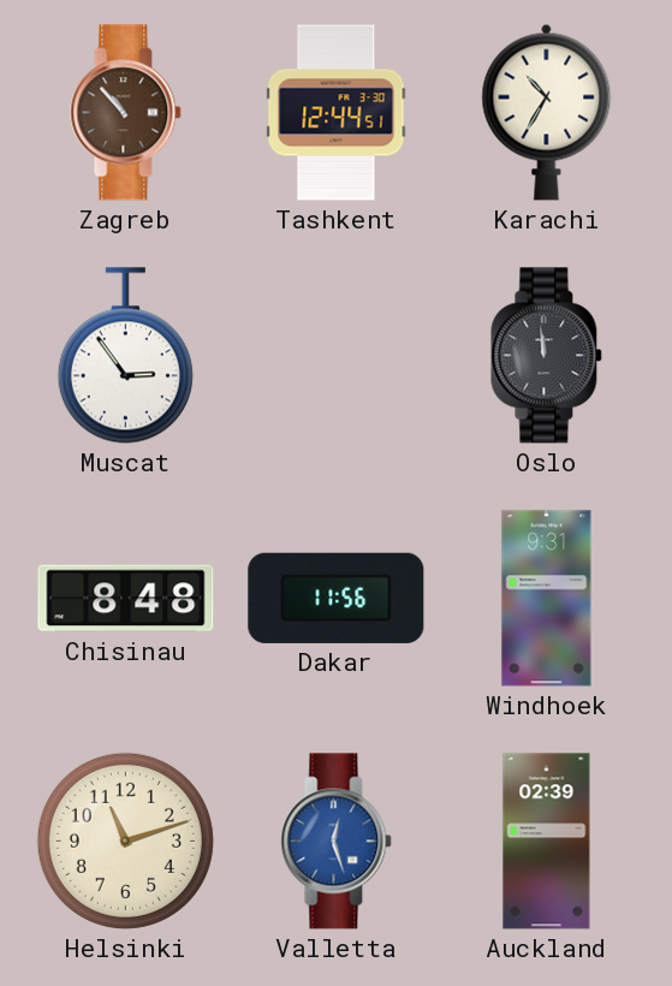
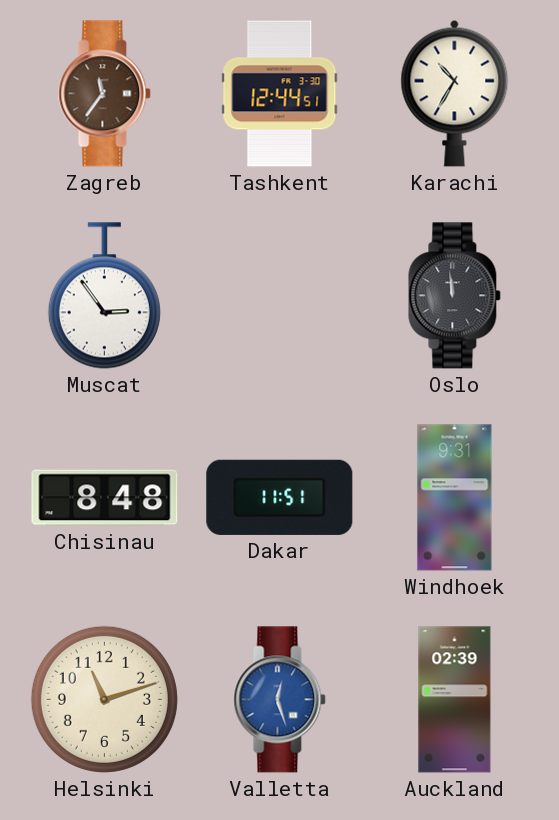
Zagreb: 10:53 -> 11:36 (105, 94)
Dakar: 11:56 -> 11:51 (280, 497)
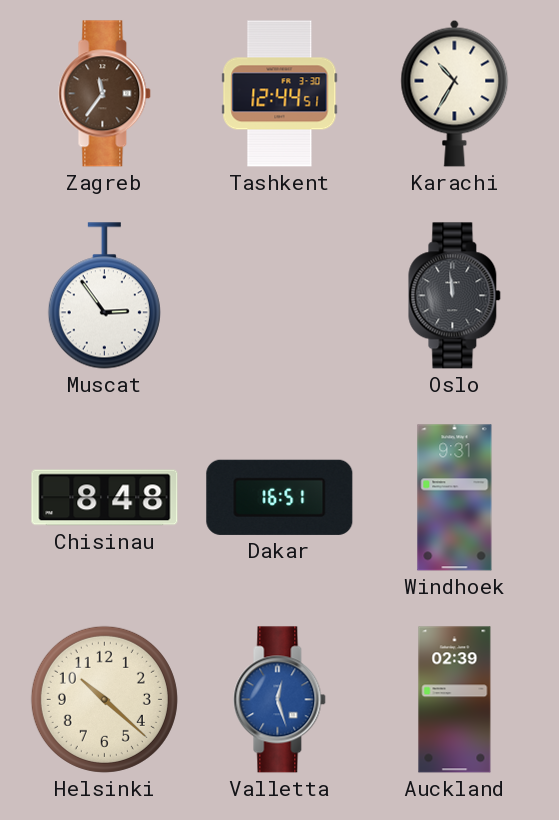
Dakar: 11:51 -> 16:51 (280, 497)
Helsinki: 11:12 -> 10:22 (104, 699)
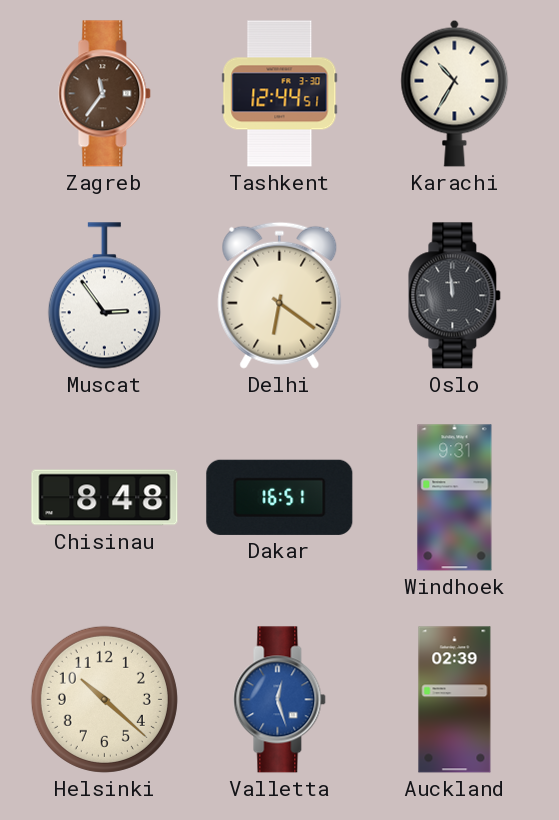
Delhi: none -> 6:21 (280, 295)
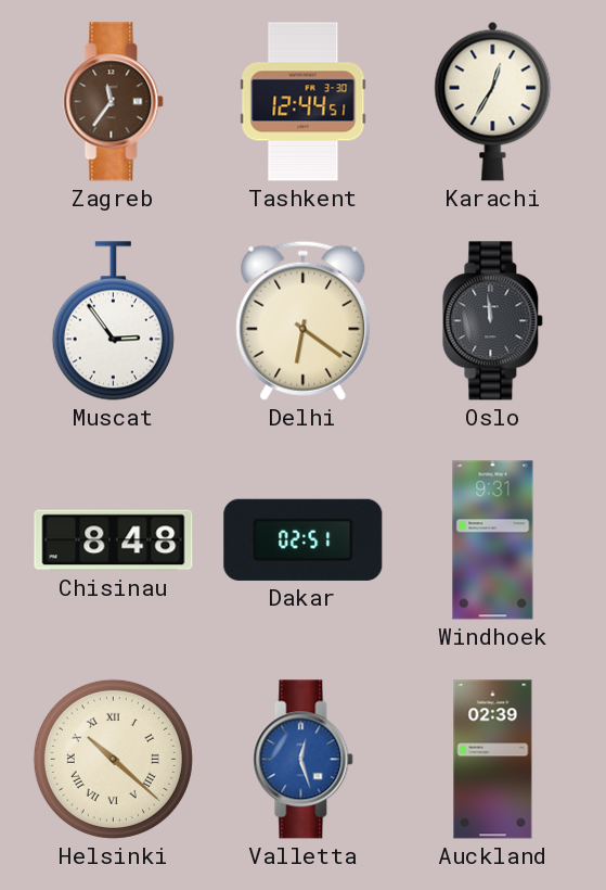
Karachi: 10:35 -> 12:35 (493, 101)
Dakar: 16:51 -> 02:51 (304, 539)
Helsinki numerals: Arabic -> Roman (113, 759)
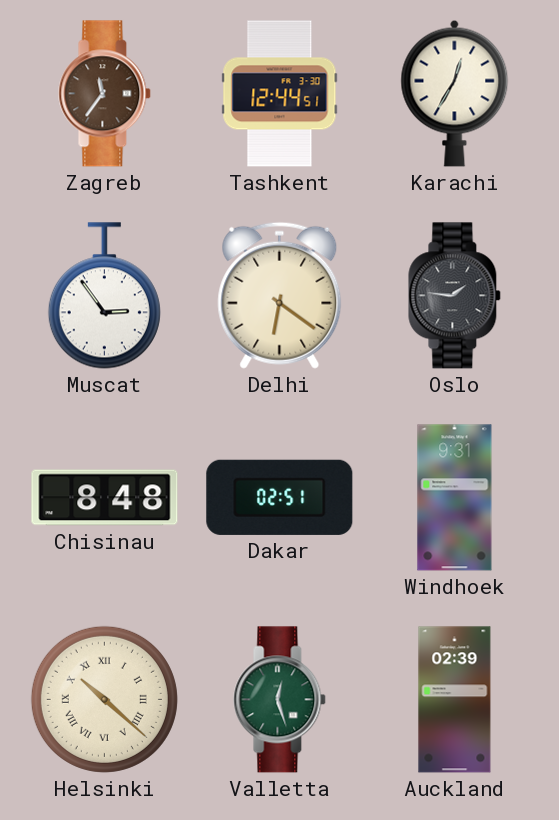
Oslo: 11:59 -> 1:46 (455, 296)
Valletta dial: blue -> green (280, 700)
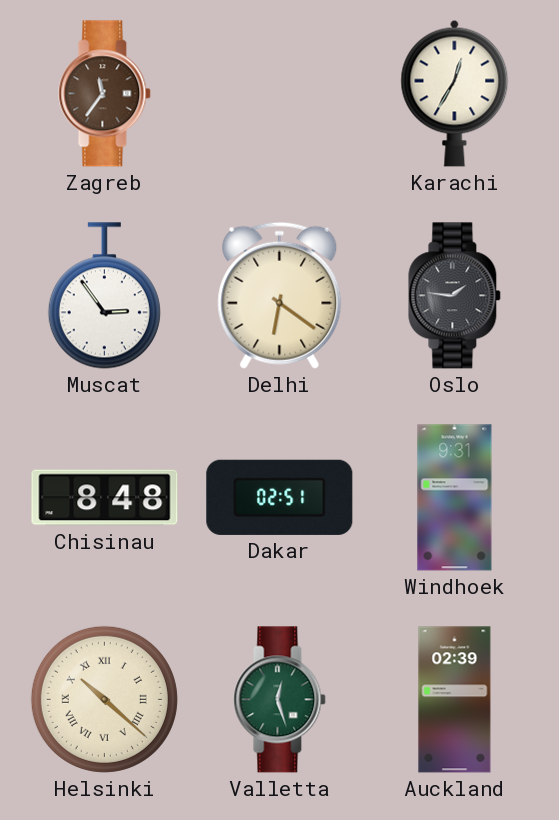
Tashkent: 12:44 -> none (280, 94)
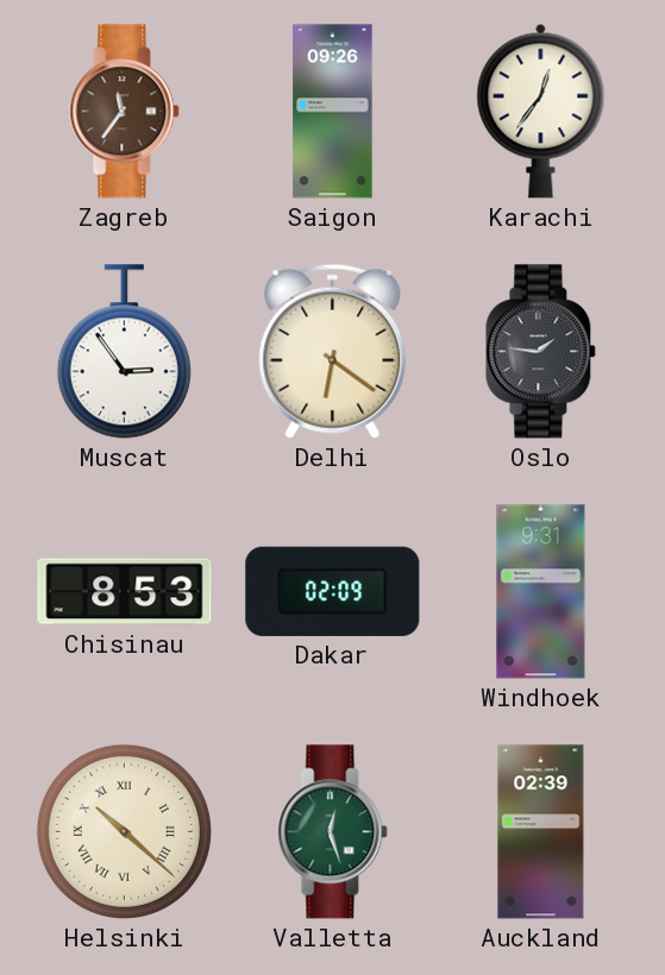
Saigon: none -> 09:26 (333, 112)
Karachi: 12:35 -> 12:36 (541, 111)
Chisinau: 8:48 -> 8:53 (125, 592)
Dakar: 02:51 -> 02:09 (333, 591)
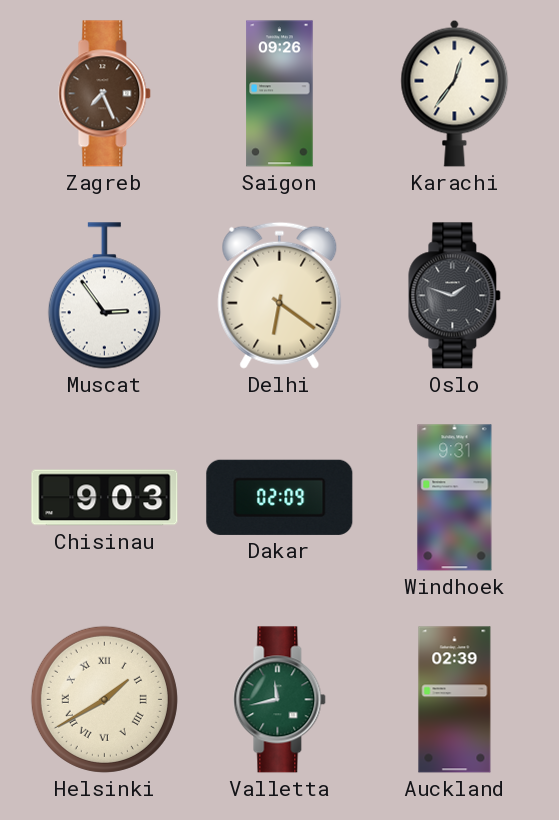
Zagreb: 11:36 -> 7:26 (105, 94)
Oslo: 1:46 -> 1:48 (455, 296)
Chisinau: 8:53 -> 9:03 (105, 498)
Helsinki: 10:22 -> 1:40 (104, 699)
Valletta: 12:27 -> 11:43 (280, 700)
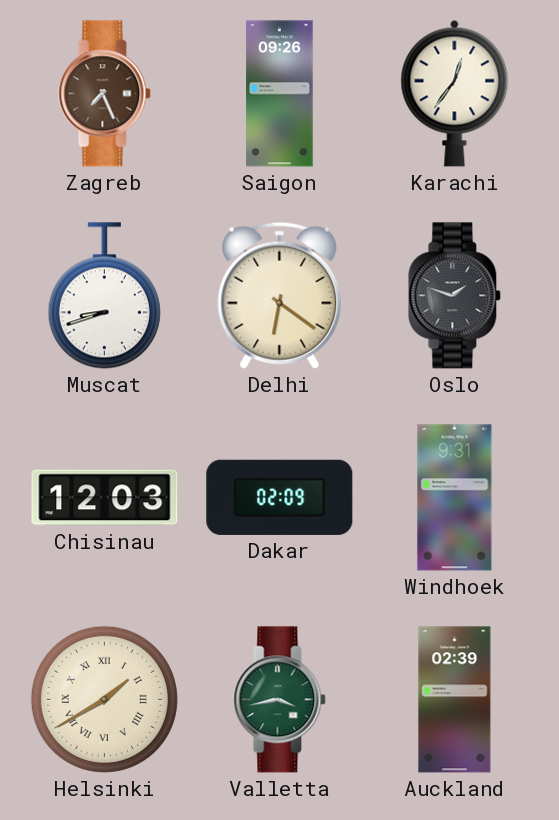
Muscat: 2:54 -> 8:42 (104, 296)
Chisinau: 9:03 -> 12:03 (105, 498)
Valletta: 11:43 -> 3:43 (280, 700)
